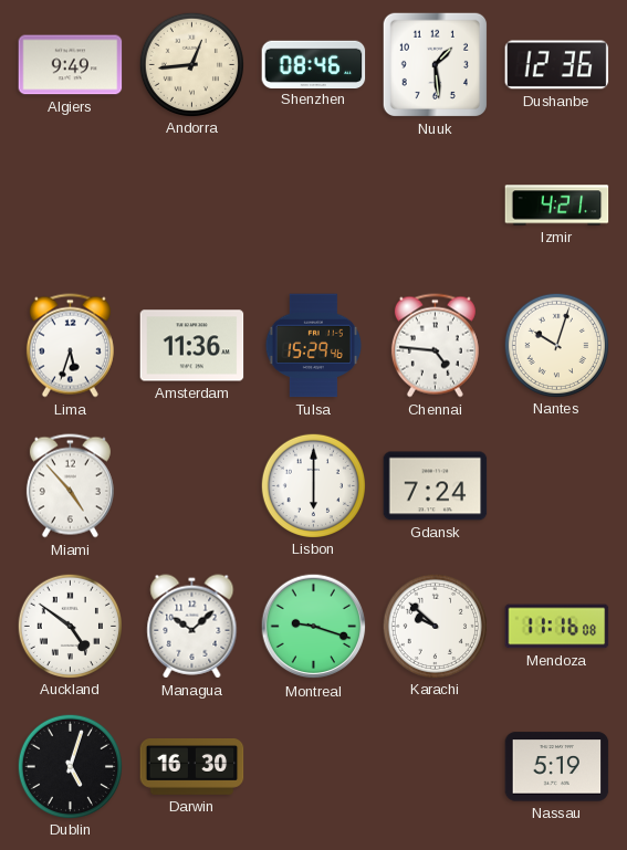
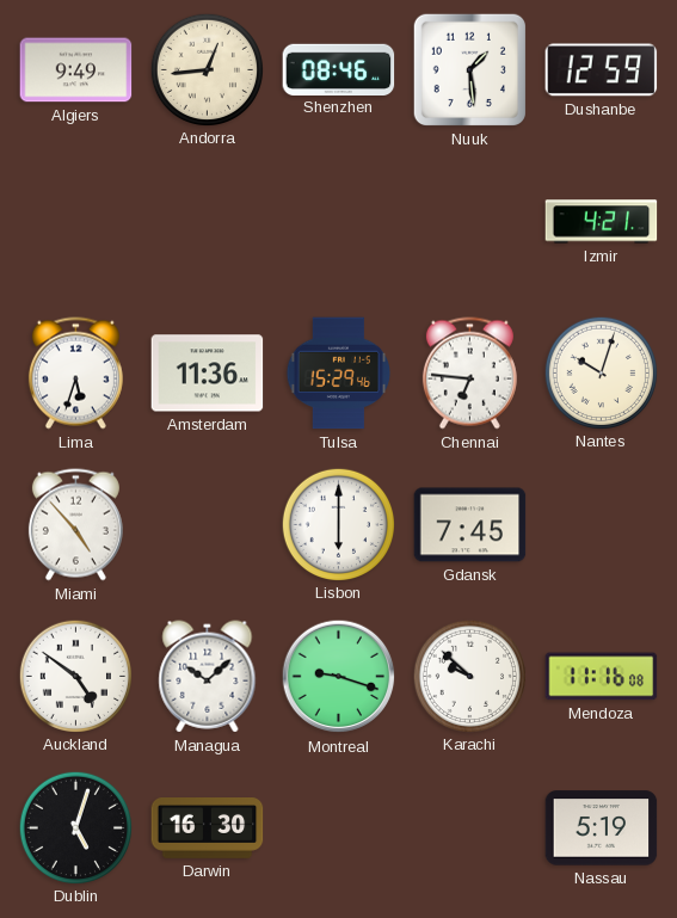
Dushanbe: 12:36 -> 12:59 (602, 70)
Chennai: 4:46 -> 6:46 (469, 374)
Gdansk: 7:24 -> 7:45 (470, 525)
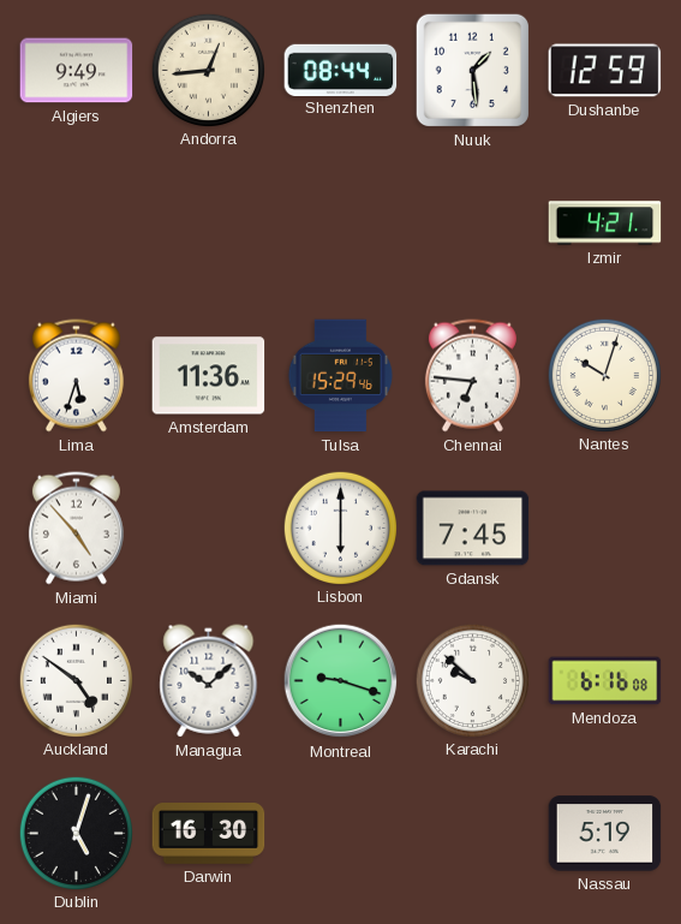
Shenzhen: 08:46 -> 08:44 (341, 70)
Mendoza: 11:16 -> 6:16 (605, 681)
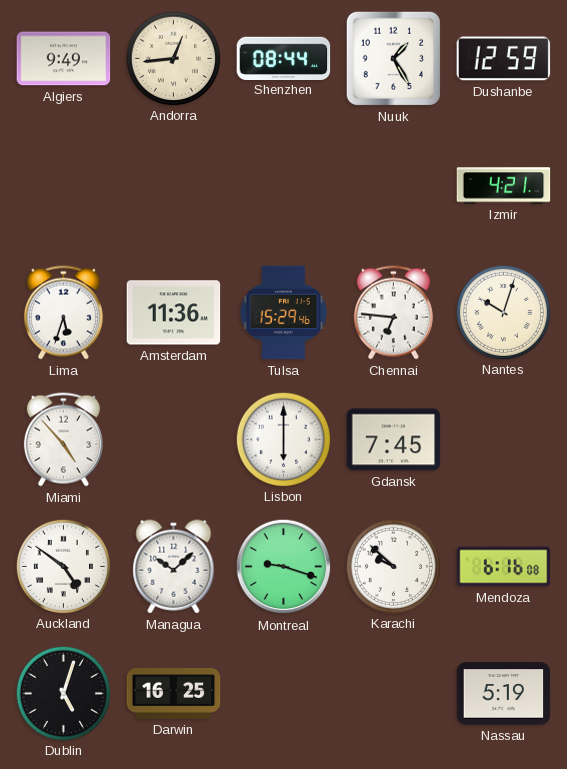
Nuuk: 1:29 -> 1:25 (393, 58)
Darwin: 16:30 -> 16:25 (174, 694)
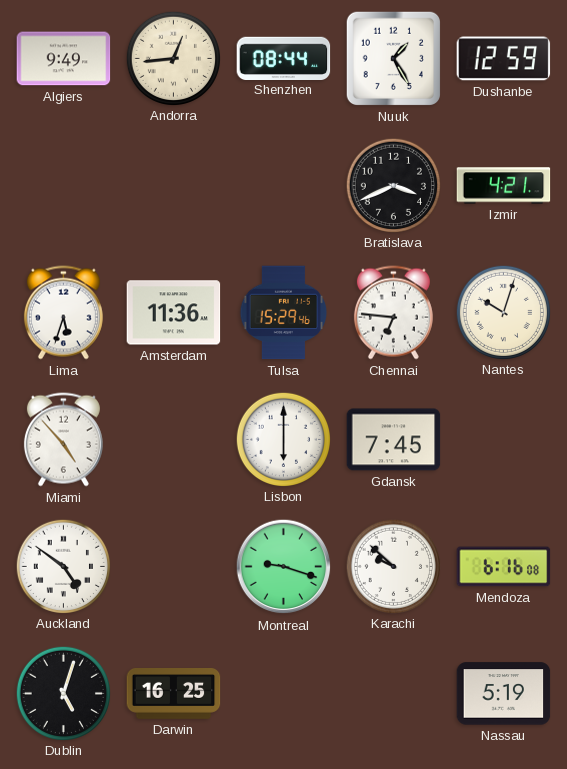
Bratislava: none -> 3:41 (393, 185)
Managua: 10:08 -> none (174, 567)
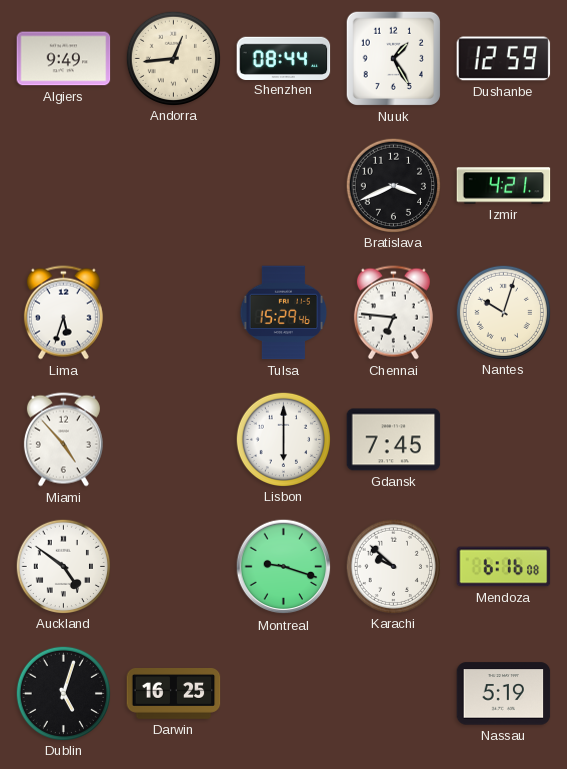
Amsterdam: 11:36 -> none (174, 313)
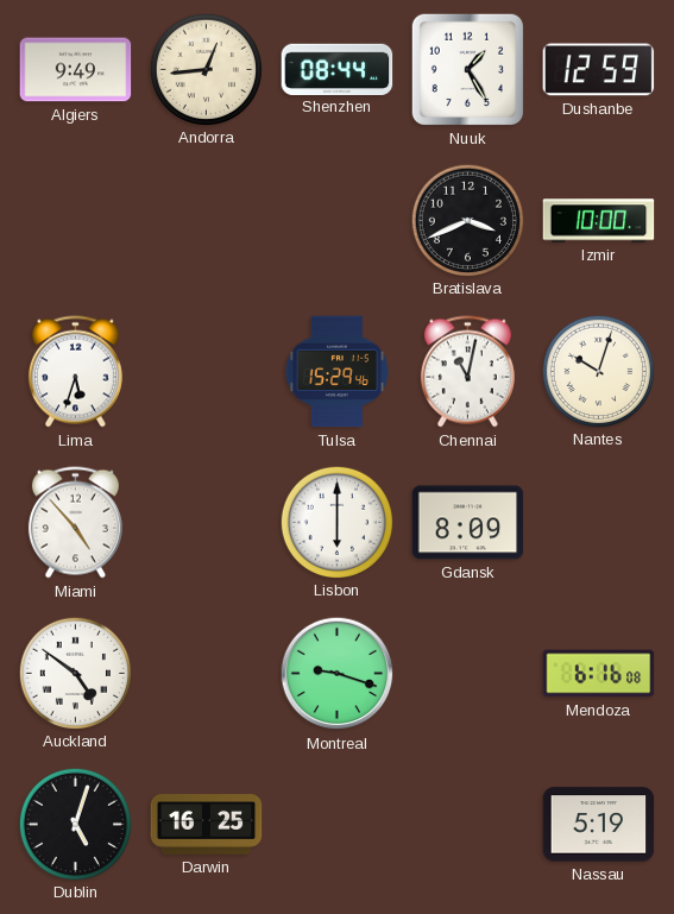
Izmir: 4:21 -> 10:00 (599, 221)
Chennai: 6:46 -> 11:02 (467, 372)
Gdansk: 7:45 -> 8:09 (468, 523)
Karachi: 9:52 -> none (393, 566)
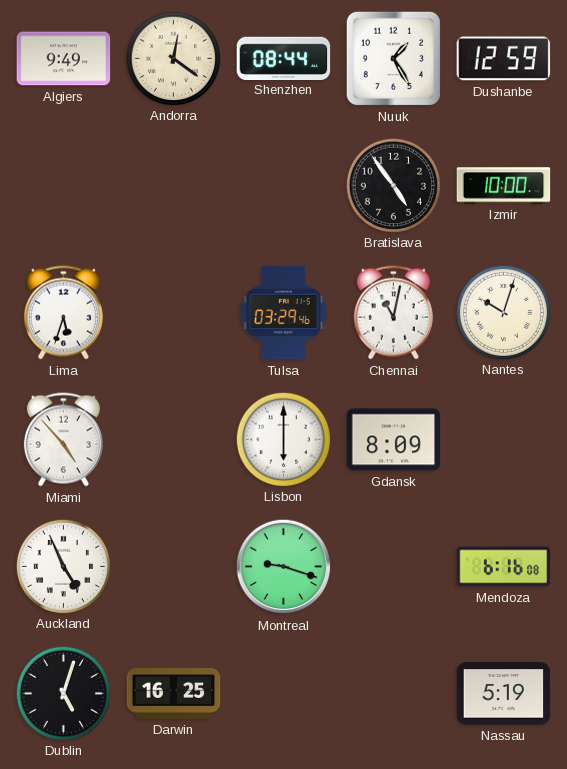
Andorra: 12:44 -> 12:21 (173, 58)
Bratislava: 3:41 -> 4:54 (393, 185)
Tulsa: 15:29 -> 03:29 (284, 313)
Auckland: 4:51 -> 4:56 (63, 566)
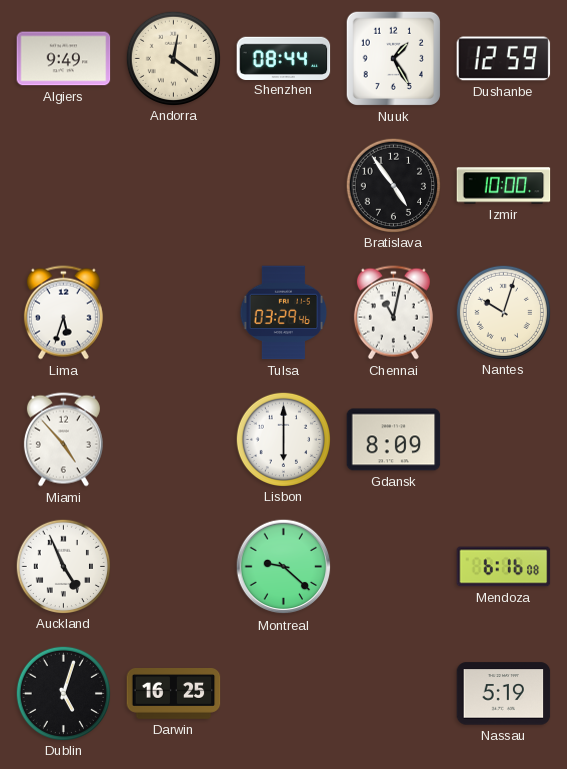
Montreal: 9:18 -> 9:22 (284, 567)
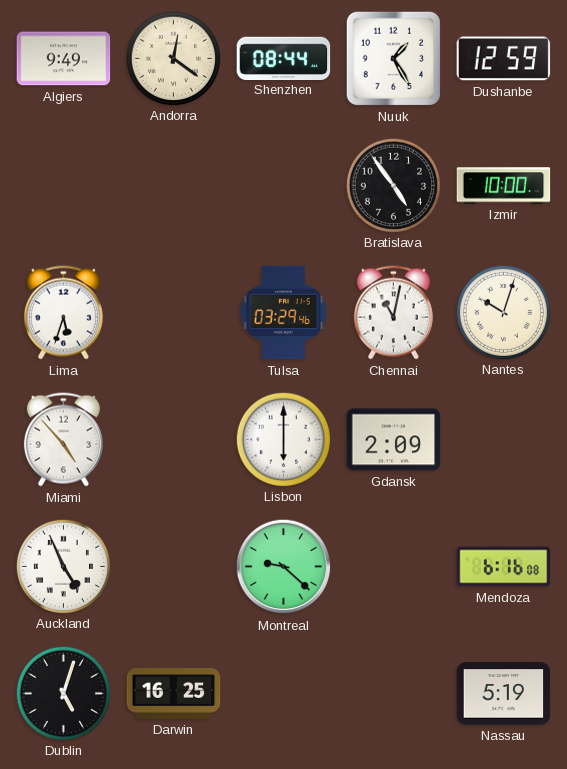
Gdansk: 8:09 -> 2:09 (394, 440)
